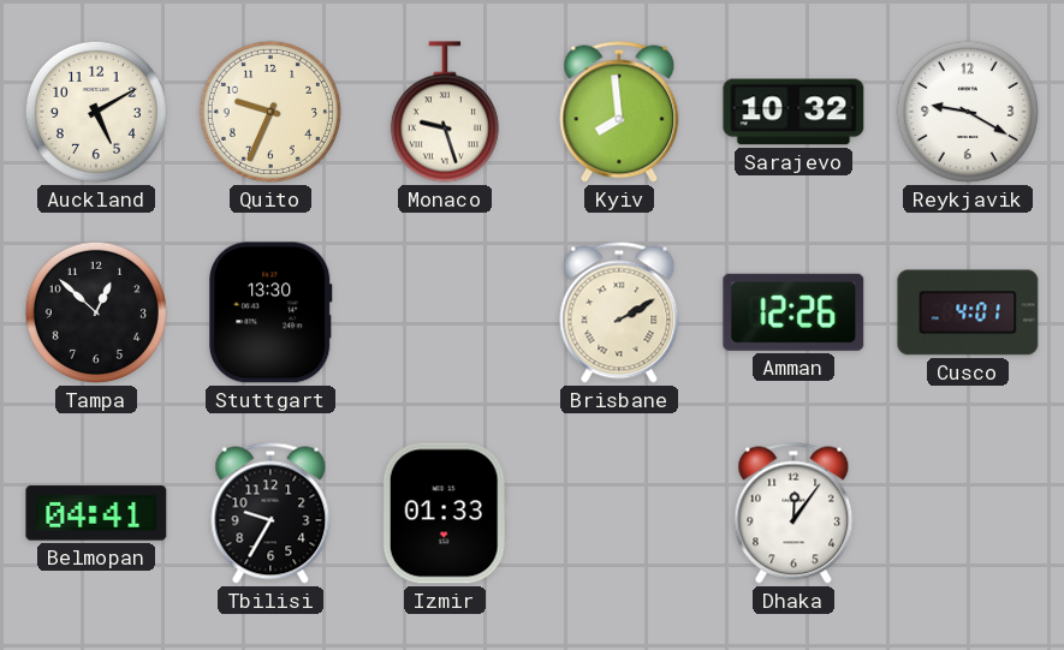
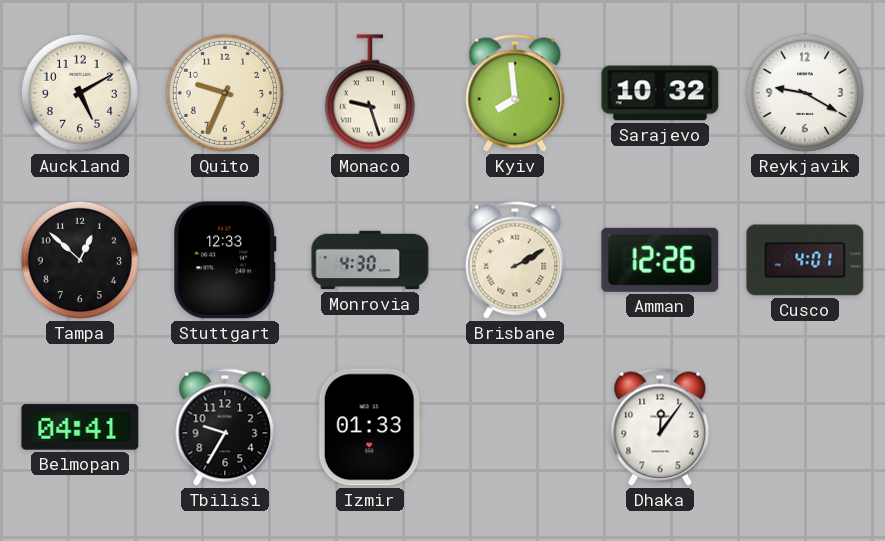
Stuttgart: 13:30 -> 12:33 (225, 260)
Monrovia: none -> 4:30 (370, 260)
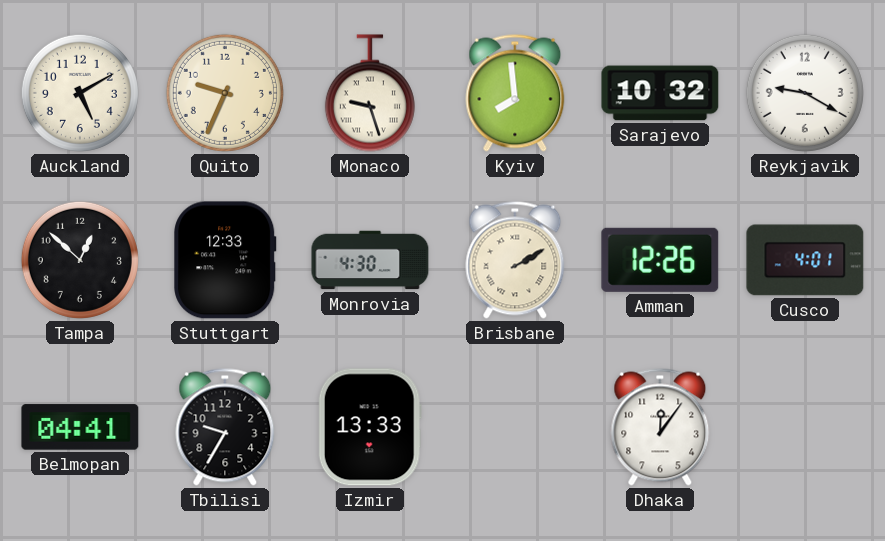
Izmir: 01:33 -> 13:33 (370, 427)
